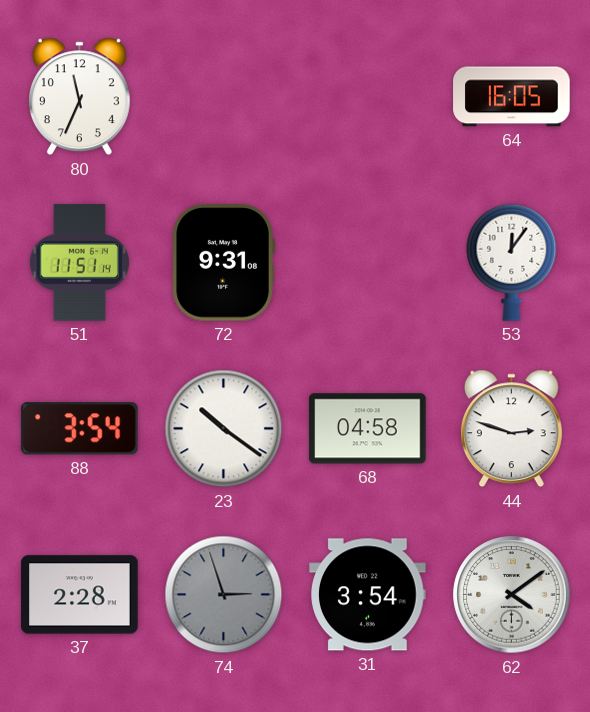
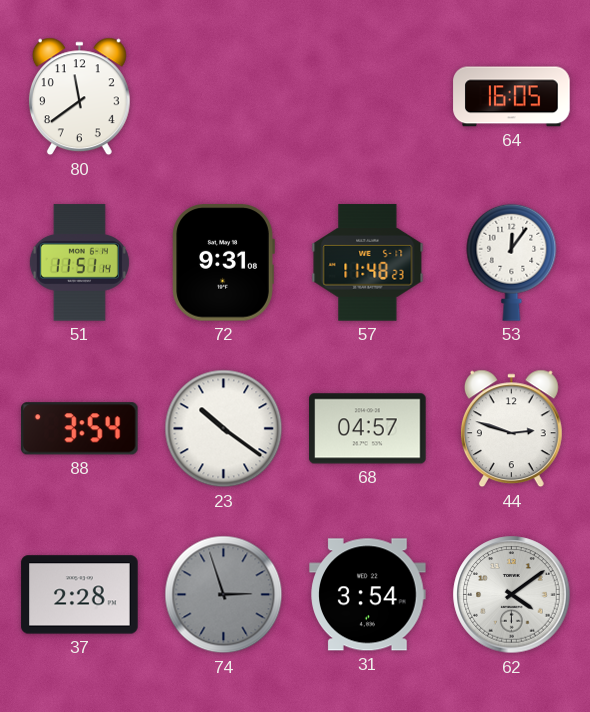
80: 11:34 -> 11:39 (79, 97)
57: none -> 11:48 (368, 263)
68: 04:58 -> 04:57 (368, 429)
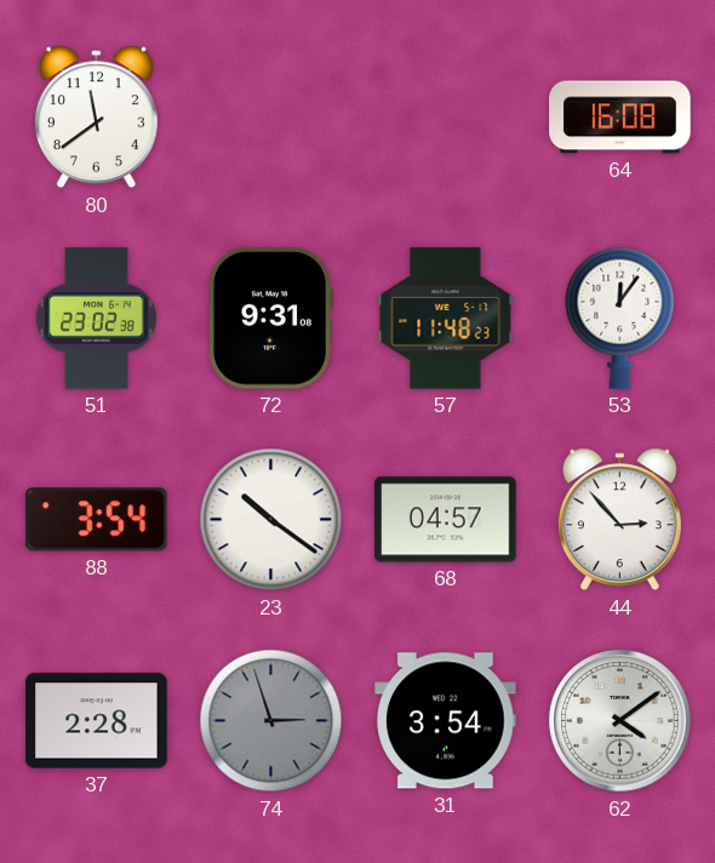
64: 16:05 -> 16:08 (620, 118)
51: 11:51 -> 23:02 (96, 319)
44: 2:48 -> 2:53 (619, 520)
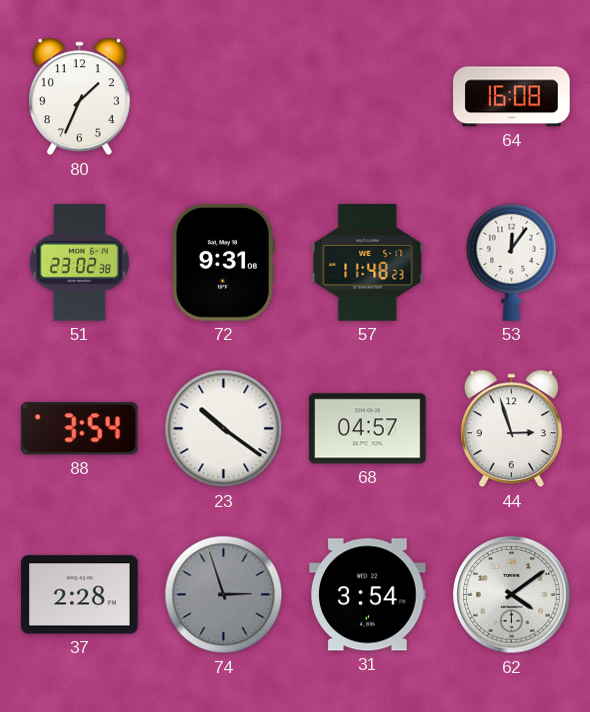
80: 11:39 -> 1:34 (79, 97)
44: 2:53 -> 2:57 (511, 429)
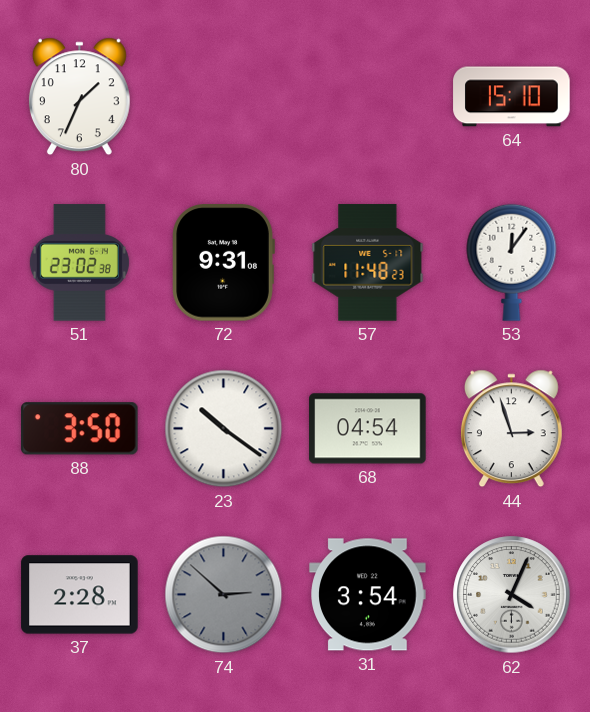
64: 16:08 -> 15:10 (512, 97)
88: 3:54 -> 3:50 (79, 429)
68: 04:57 -> 04:54 (368, 429)
74: 2:57 -> 2:52 (224, 595)
62: 4:09 -> 4:04 (512, 595)
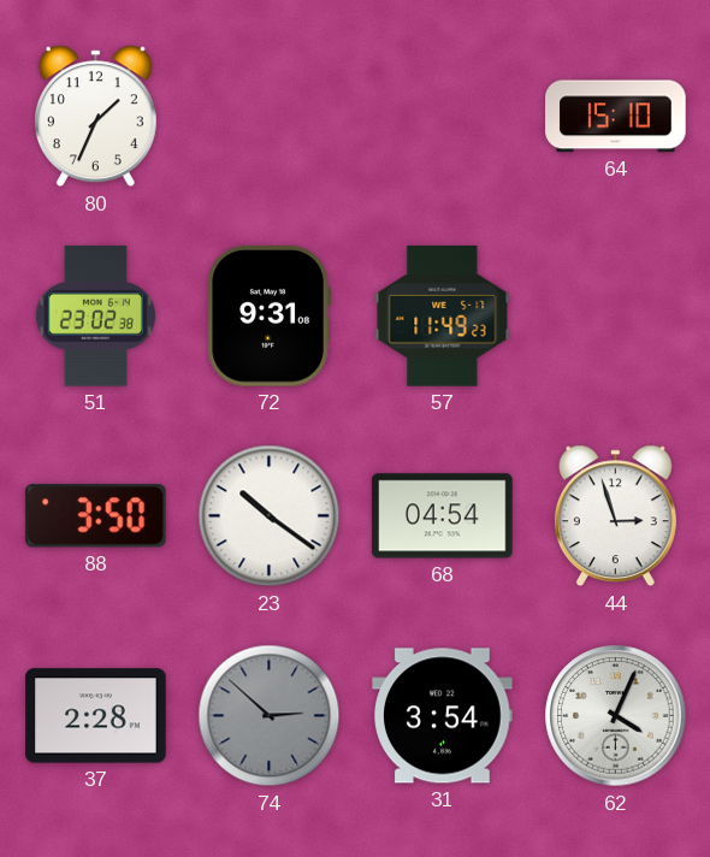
57: 11:48 -> 11:49 (443, 317)
53: 12:06 -> none (512, 262)
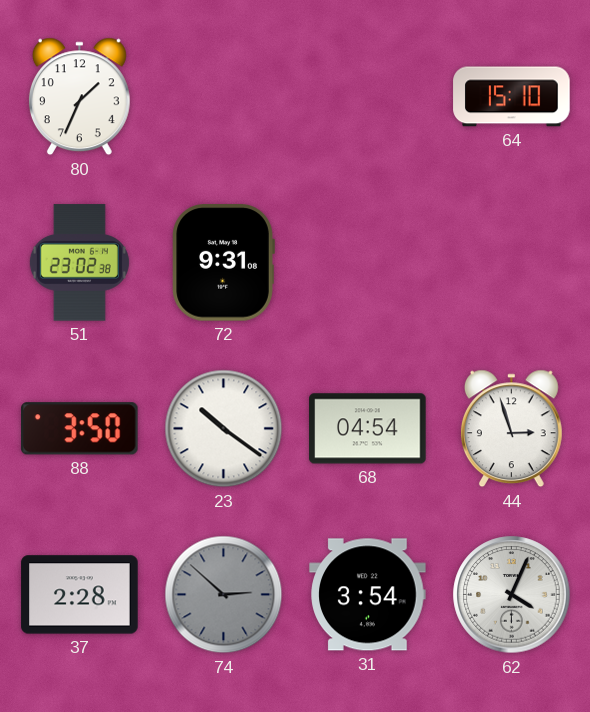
57: 11:49 -> none (443, 317)
